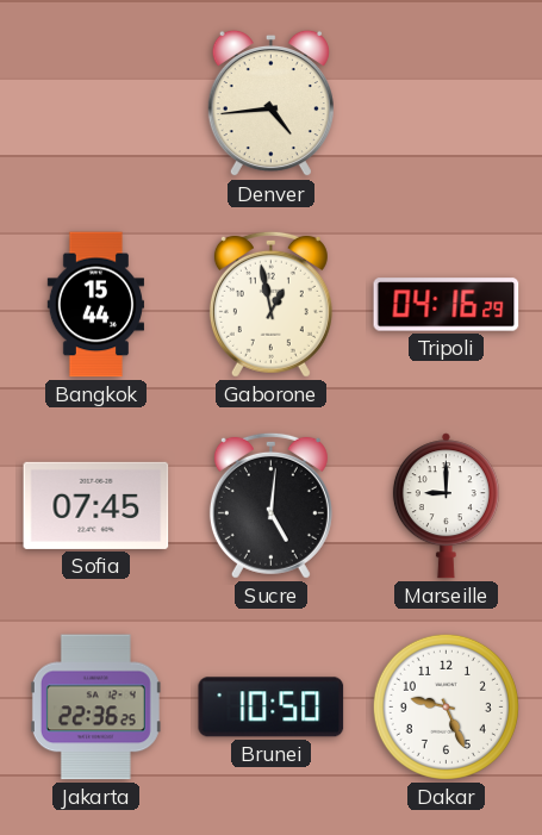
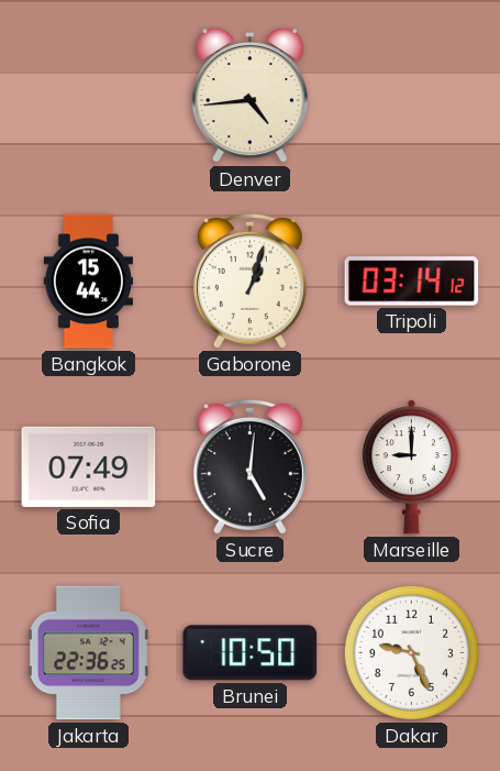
Gaborone: 12:58 -> 1:03 (249, 280)
Tripoli: 04:16 -> 03:14 (412, 282)
Sofia: 07:45 -> 07:49 (89, 466)
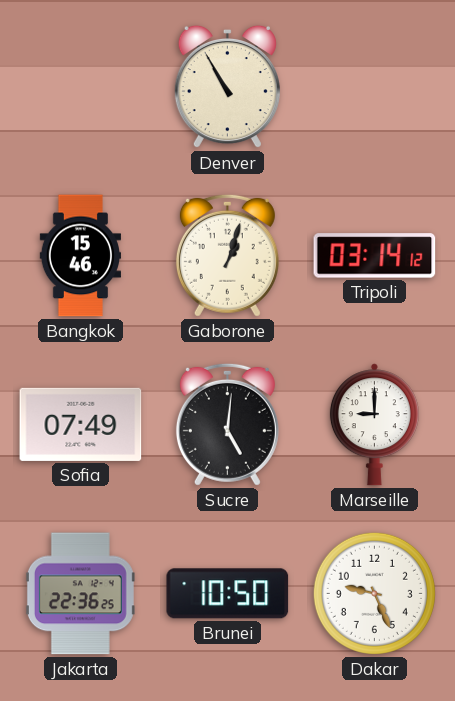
Denver: 4:44 -> 10:55 (227, 87)
Bangkok: 15:44 -> 15:46 (80, 256)
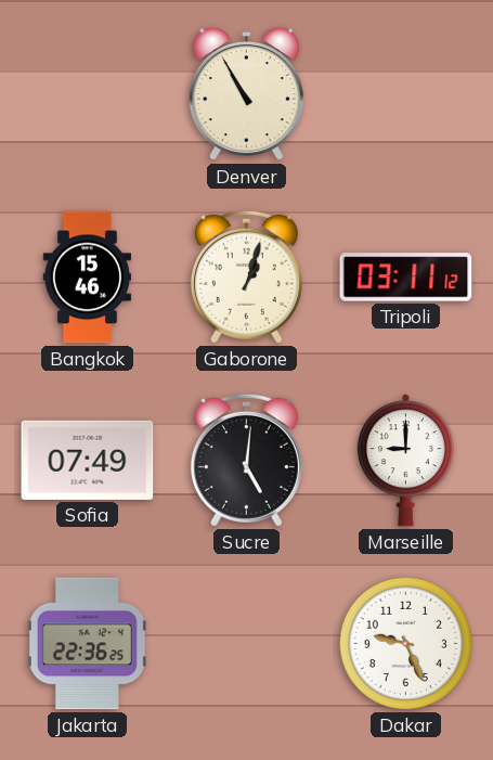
Tripoli: 03:14 -> 03:11 (406, 278)
Brunei: 10:50 -> none (228, 594)
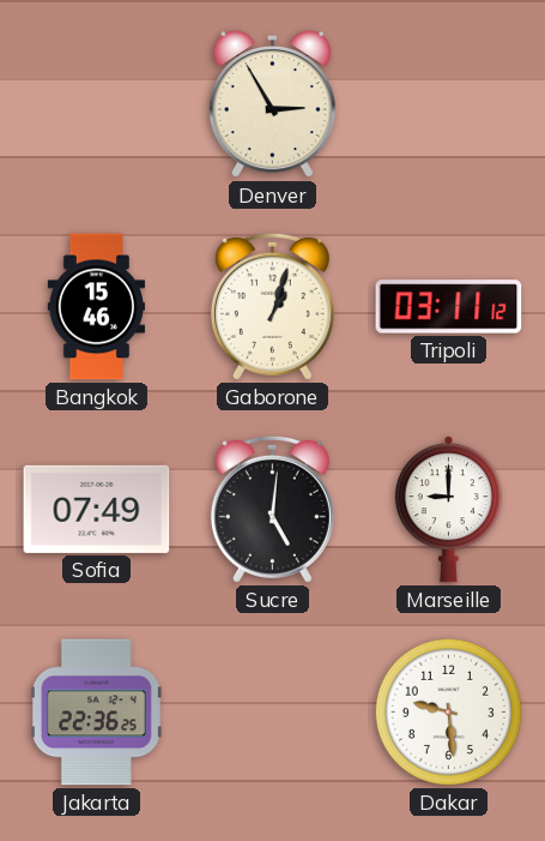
Denver: 10:55 -> 2:55 (272, 104)
Dakar: 9:26 -> 9:29 (448, 711)
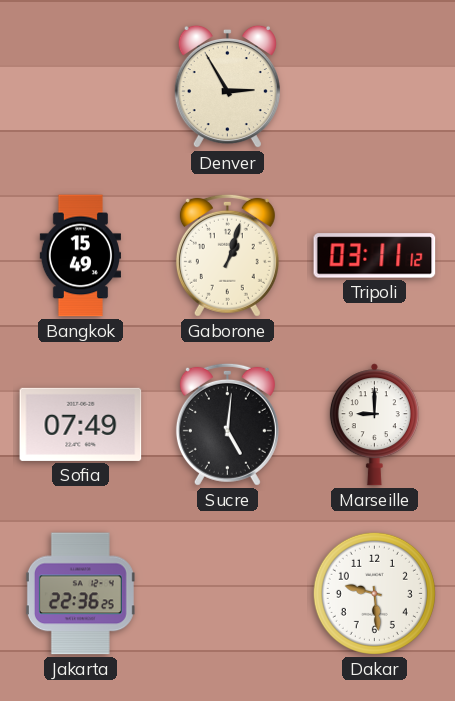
Bangkok: 15:46 -> 15:49 (80, 256)
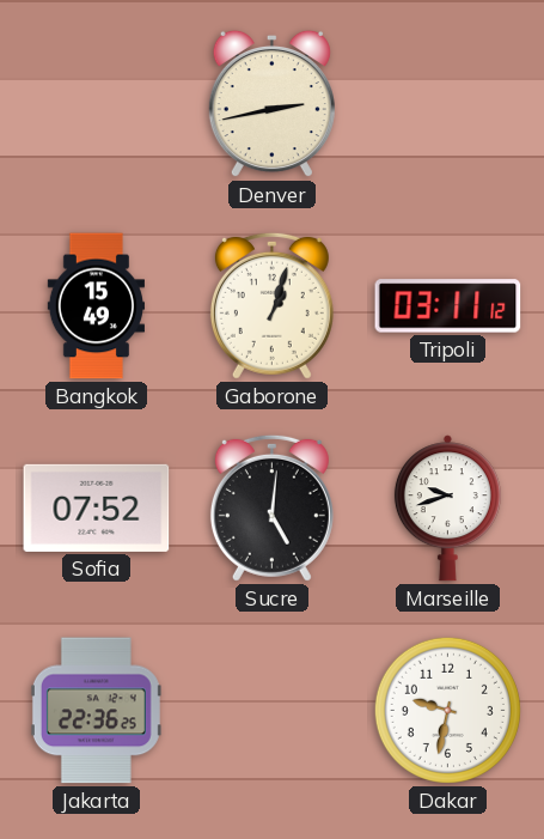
Denver: 2:55 -> 2:43 (271, 104)
Sofia: 07:49 -> 07:52 (97, 507)
Marseille: 9:00 -> 9:42 (447, 509)
Dakar: 9:29 -> 9:32 (447, 710)
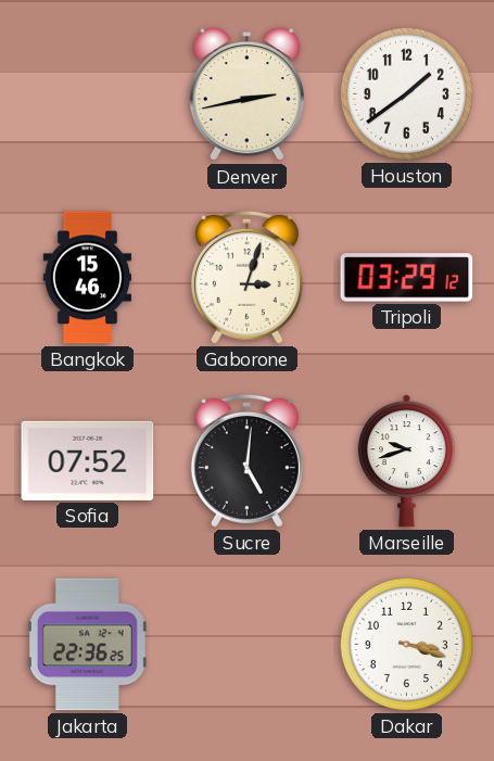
Houston: none -> 1:39 (406, 93)
Bangkok: 15:49 -> 15:46 (87, 278)
Gaborone: 1:03 -> 3:03 (246, 277)
Tripoli: 03:11 -> 03:29 (407, 278)
Dakar: 9:32 -> 3:18 (406, 644)
